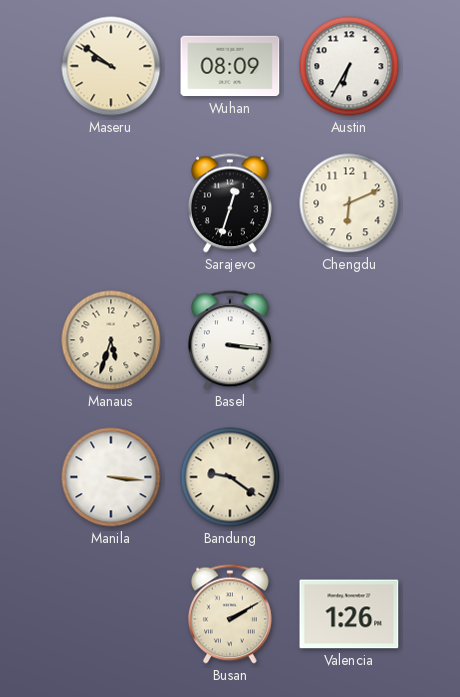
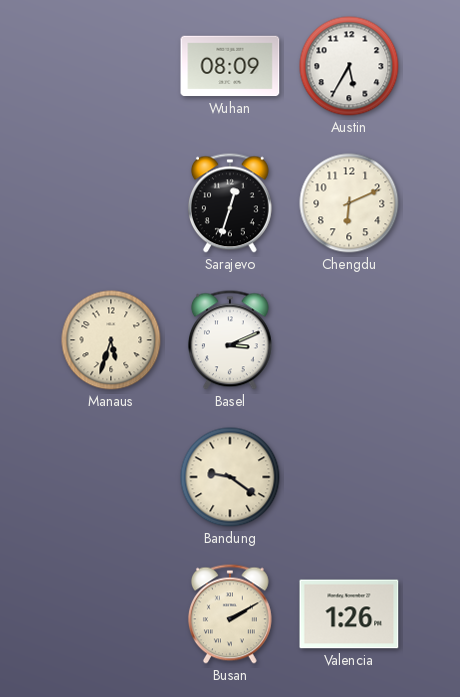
Maseru: 9:51 -> none (111, 66)
Austin: 6:35 -> 5:35 (349, 66)
Basel: 3:16 -> 3:11 (230, 340)
Manila: 3:16 -> none (111, 477)
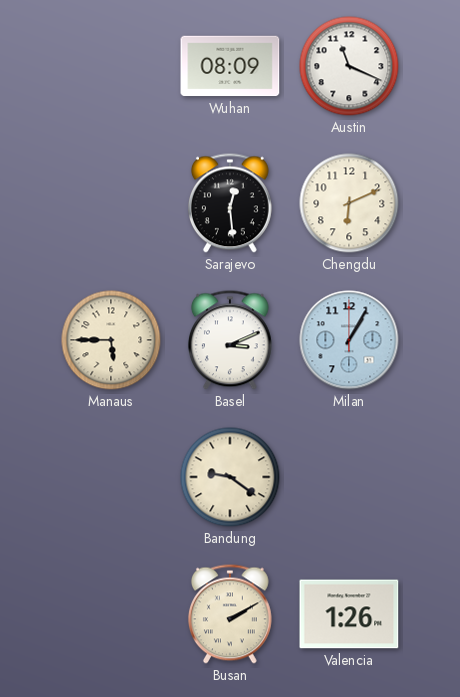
Austin: 5:35 -> 11:19 (349, 66)
Sarajevo: 12:33 -> 12:29 (230, 203)
Manaus: 5:33 -> 5:45 (111, 340)
Milan: none -> 1:05 (349, 340)
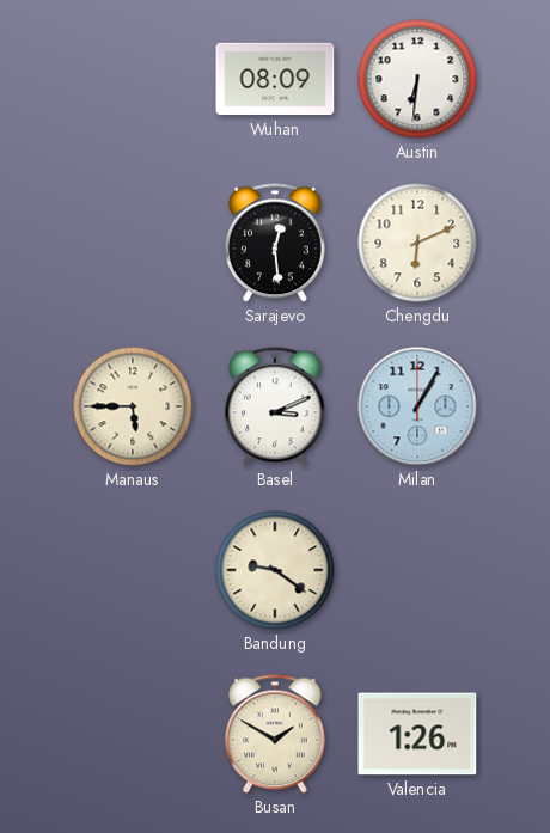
Austin: 11:19 -> 6:31 (417, 79)
Busan: 2:10 -> 1:50 (275, 734)
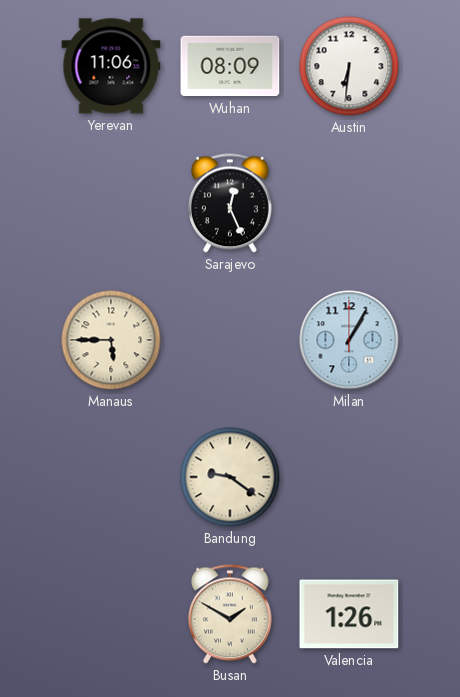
Yerevan: none -> 11:06 (111, 66)
Sarajevo: 12:29 -> 12:26 (230, 203)
Chengdu: 6:11 -> none (417, 243)
Basel: 3:11 -> none (275, 406)
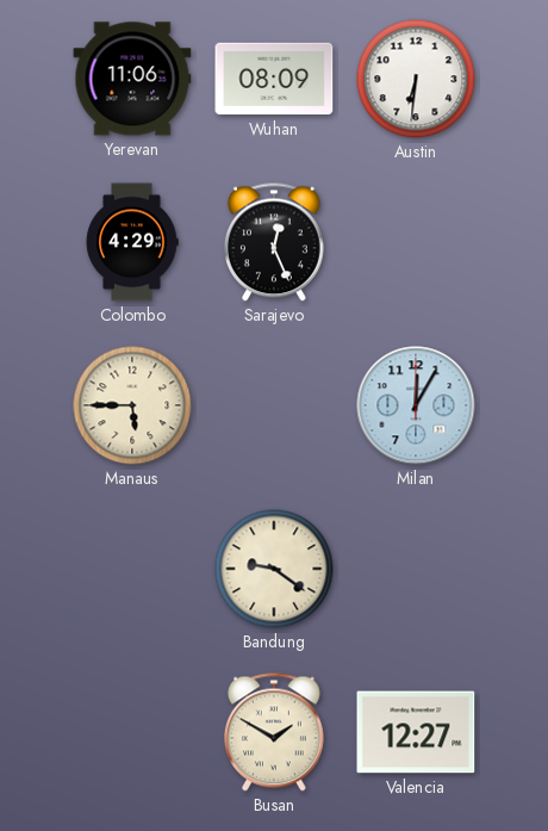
Colombo: none -> 4:29 (132, 242)
Milan: 1:05 -> 12:05 (416, 405)
Valencia: 1:26 -> 12:27 (416, 732)
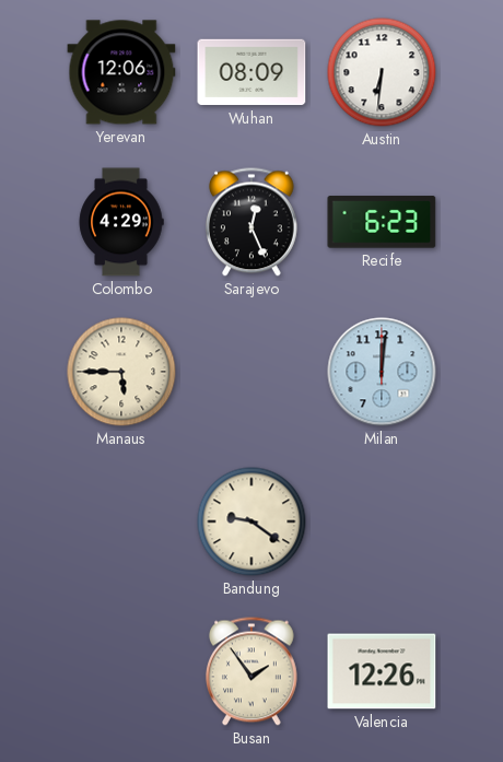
Yerevan: 11:06 -> 12:06 (121, 72)
Recife: none -> 6:23 (382, 222)
Milan: 12:05 -> 12:01 (382, 372)
Busan: 1:50 -> 1:54 (251, 671)
Valencia: 12:27 -> 12:26 (382, 671)
